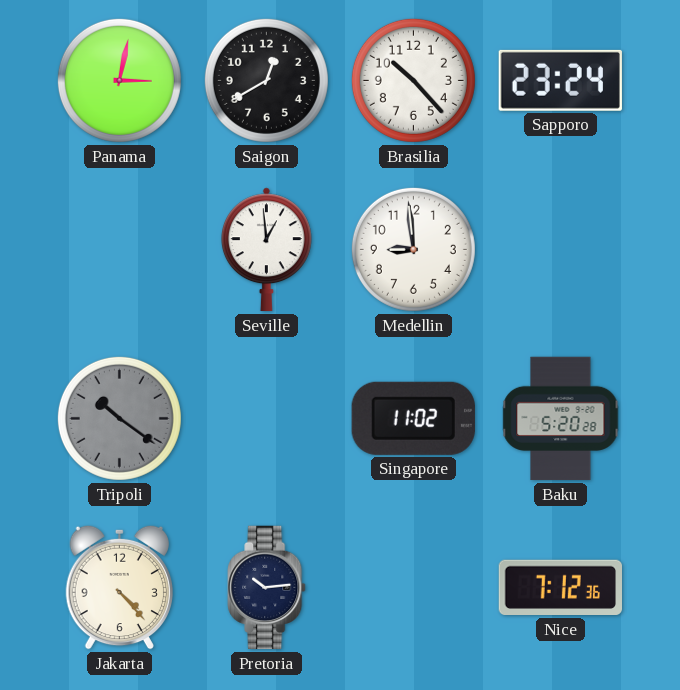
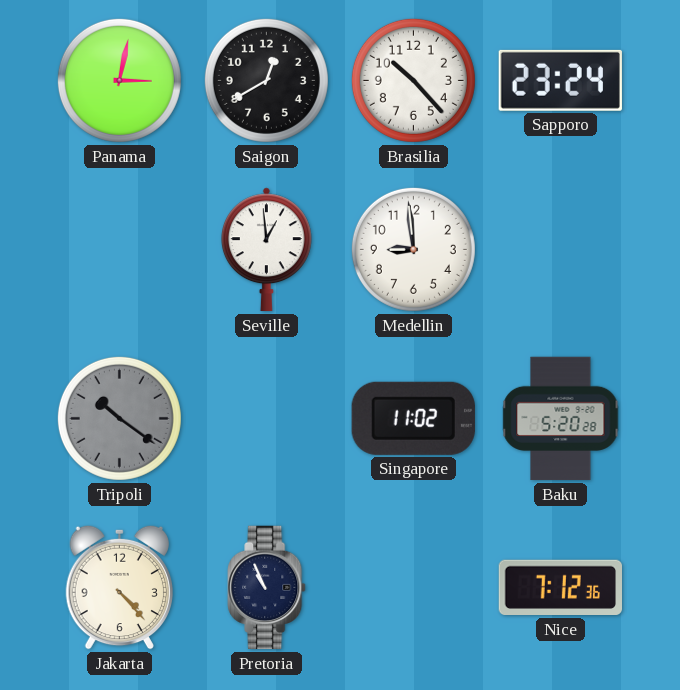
Pretoria: 10:14 -> 10:56 (267, 588)
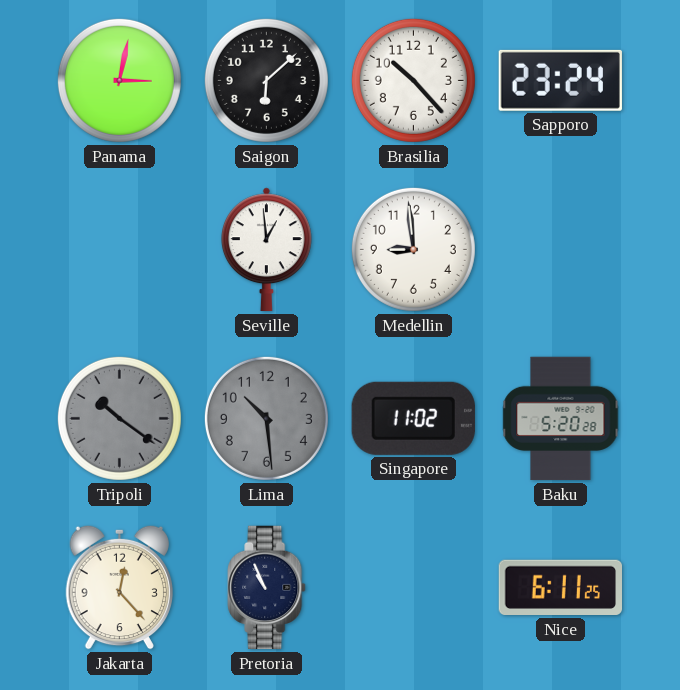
Saigon: 12:40 -> 6:08 (266, 80)
Lima: none -> 10:29 (266, 418)
Jakarta: 4:23 -> 12:23 (119, 587)
Nice: 7:12 -> 6:11 (560, 588)
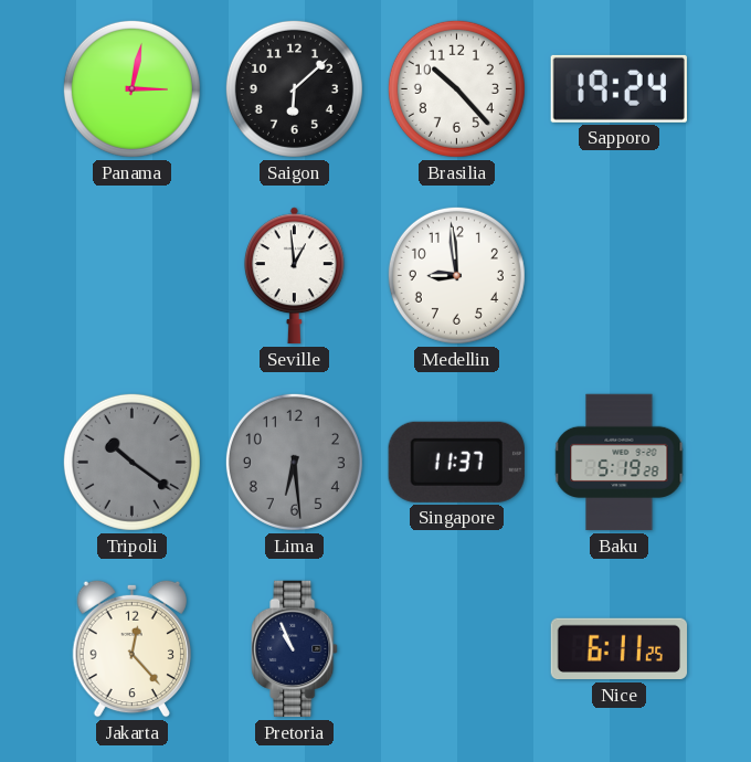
Sapporo: 23:24 -> 19:24 (618, 88)
Lima: 10:29 -> 6:29 (294, 462)
Singapore: 11:02 -> 11:37 (456, 462)
Baku: 5:20 -> 5:19 (620, 463)
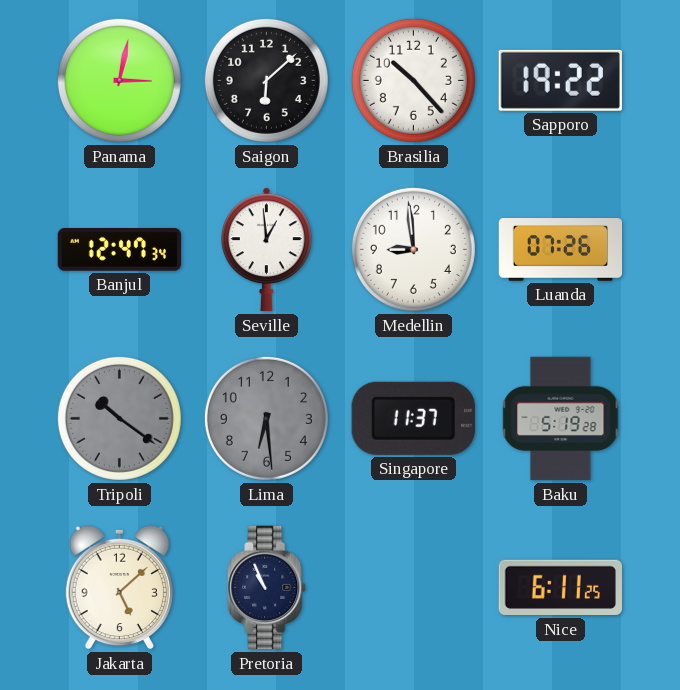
Sapporo: 19:24 -> 19:22 (560, 80)
Banjul: none -> 12:47 (120, 250)
Luanda: none -> 07:26 (561, 250)
Jakarta: 12:23 -> 5:08 (119, 587)
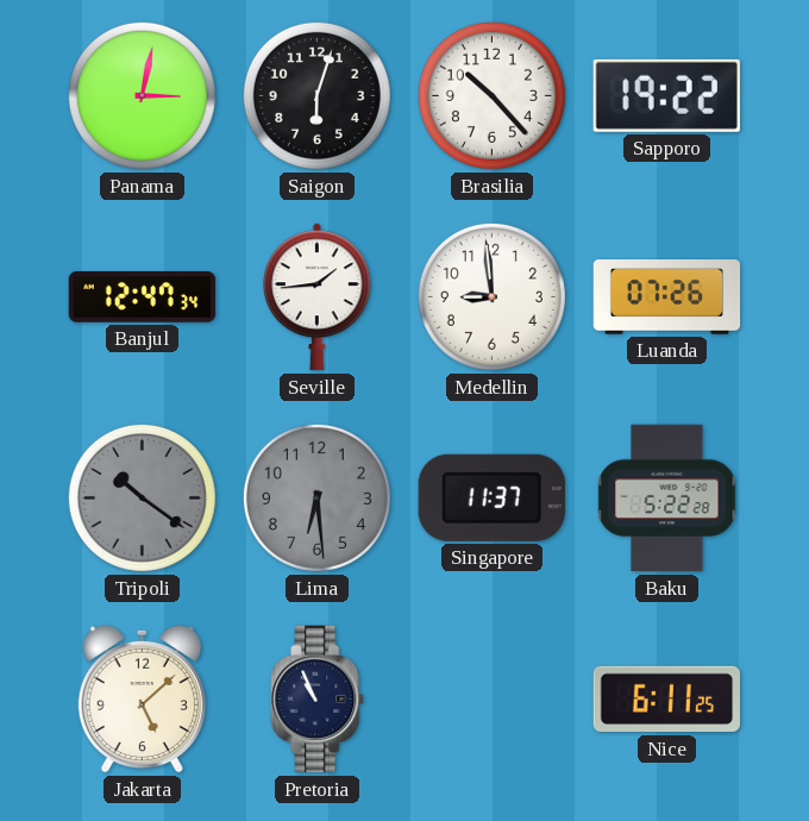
Saigon: 6:08 -> 6:03 (316, 95)
Seville: 12:59 -> 1:44 (316, 297)
Baku: 5:19 -> 5:22 (667, 499)
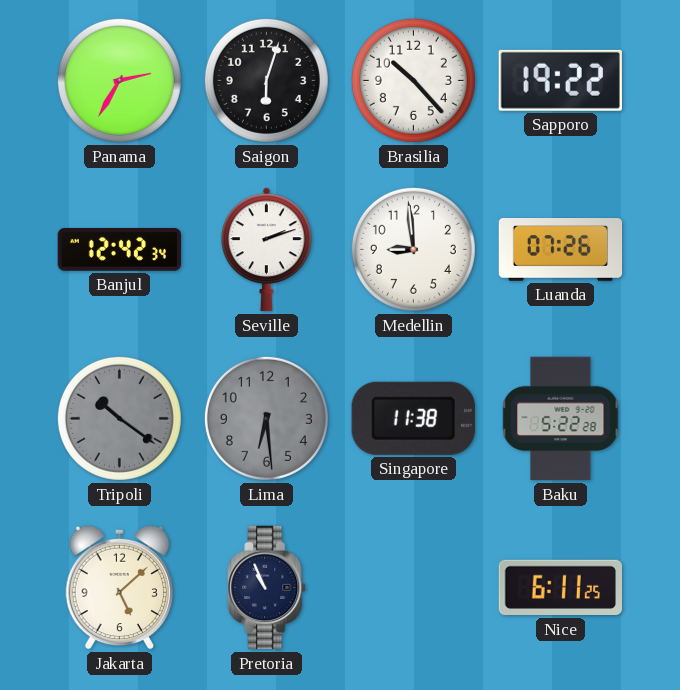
Panama: 3:02 -> 2:35 (119, 80)
Banjul: 12:47 -> 12:42 (120, 250)
Seville: 1:44 -> 2:12 (266, 250)
Singapore: 11:37 -> 11:38 (413, 418)
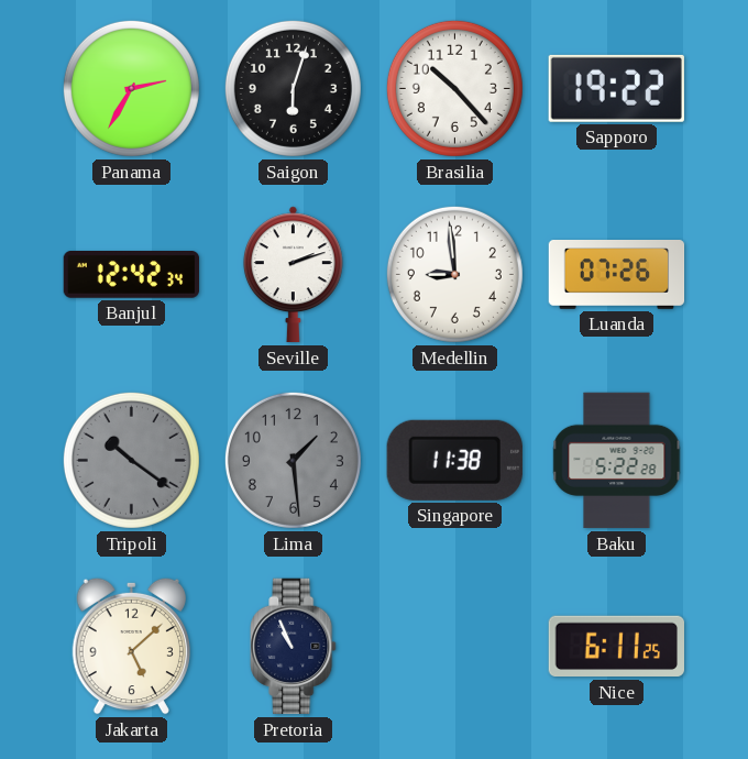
Lima: 6:29 -> 1:29 (293, 460)
